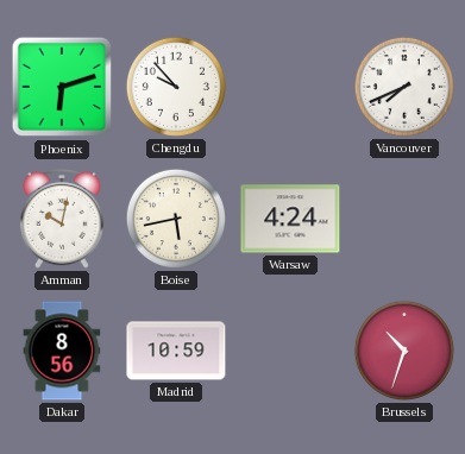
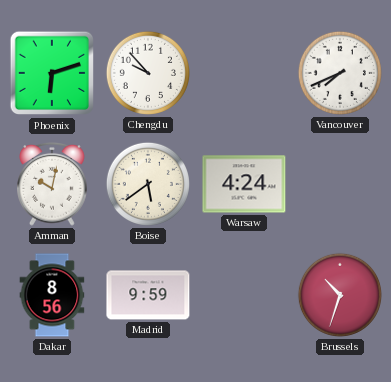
Boise: 5:43 -> 5:39 (148, 184)
Madrid: 10:59 -> 9:59 (148, 295)
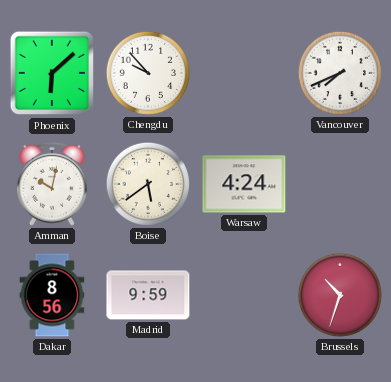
Phoenix: 6:12 -> 6:08 (52, 73)
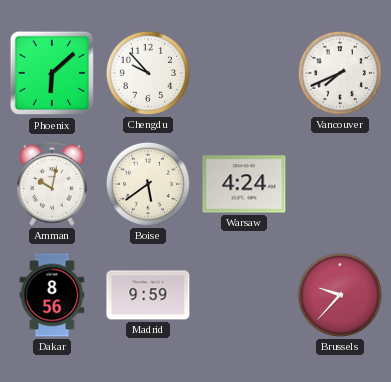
Brussels: 10:33 -> 9:37 (340, 295)
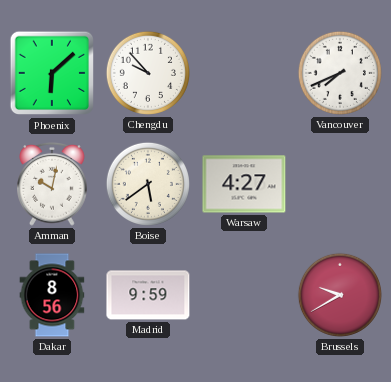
Warsaw: 4:24 -> 4:27 (244, 184)
Brussels: 9:37 -> 9:40 (340, 295)
